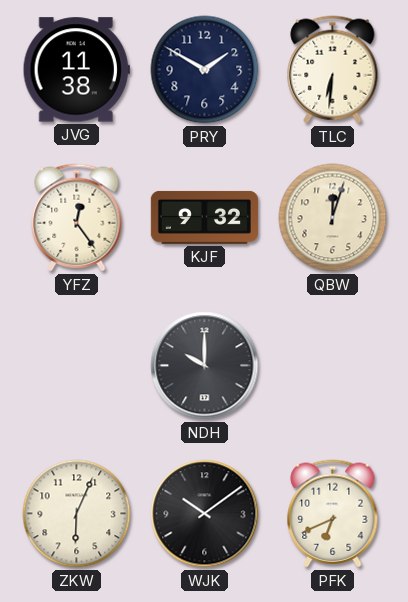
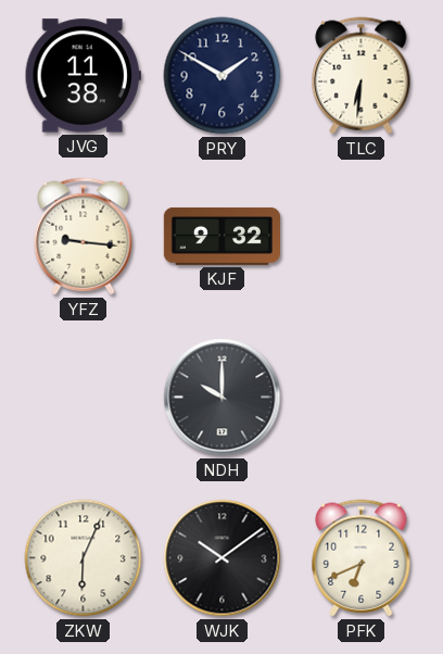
YFZ: 12:24 -> 9:16 (84, 237)
QBW: 12:03 -> none (333, 218)
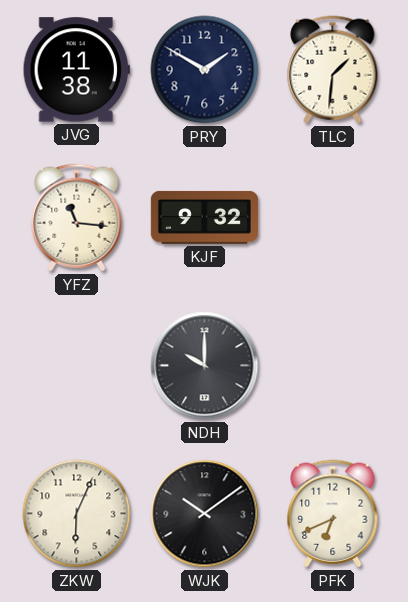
TLC: 6:31 -> 1:31 (333, 70)
YFZ: 9:16 -> 11:16 (77, 218)
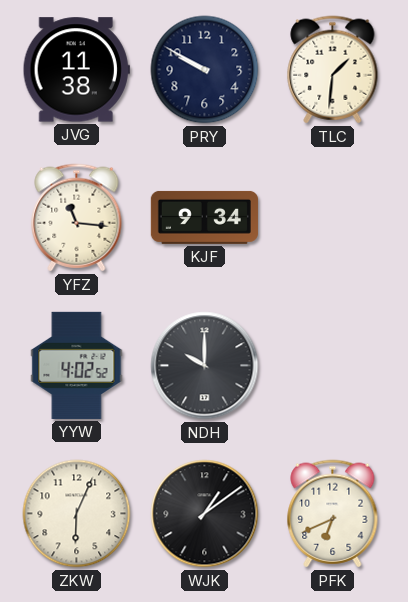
PRY: 1:50 -> 9:50 (205, 70)
KJF: 9:32 -> 9:34 (204, 217)
YYW: none -> 4:02 (77, 365)
WJK: 10:09 -> 1:09 (205, 514)
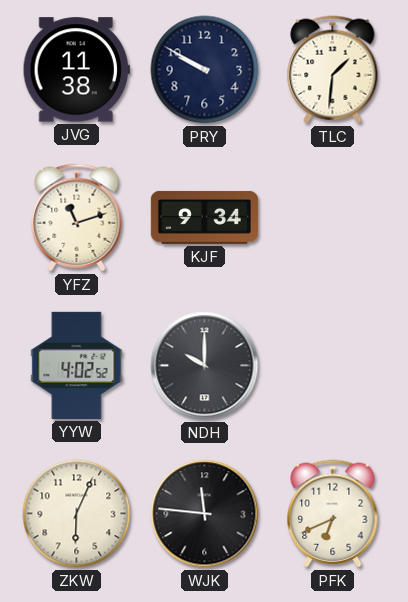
YFZ: 11:16 -> 11:12 (77, 218)
WJK: 1:09 -> 11:46 (205, 514)
